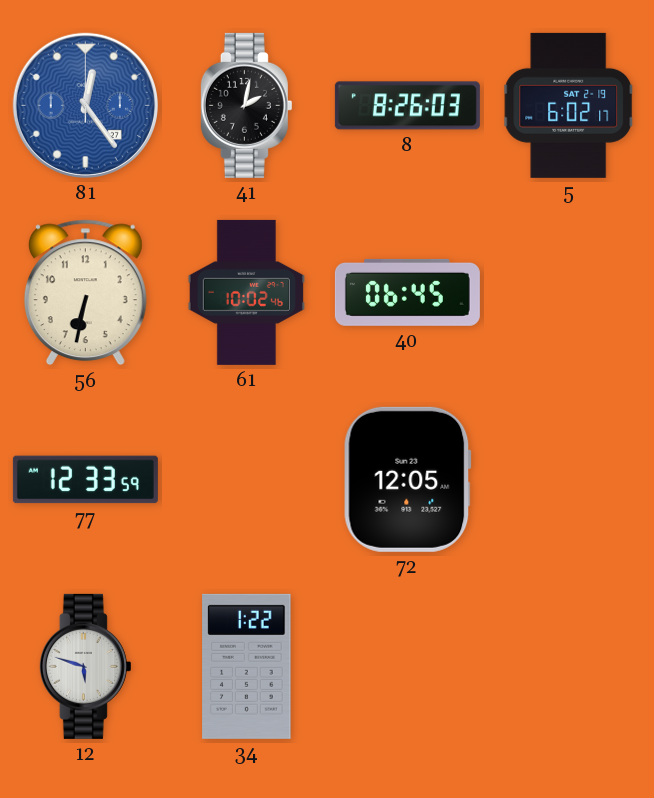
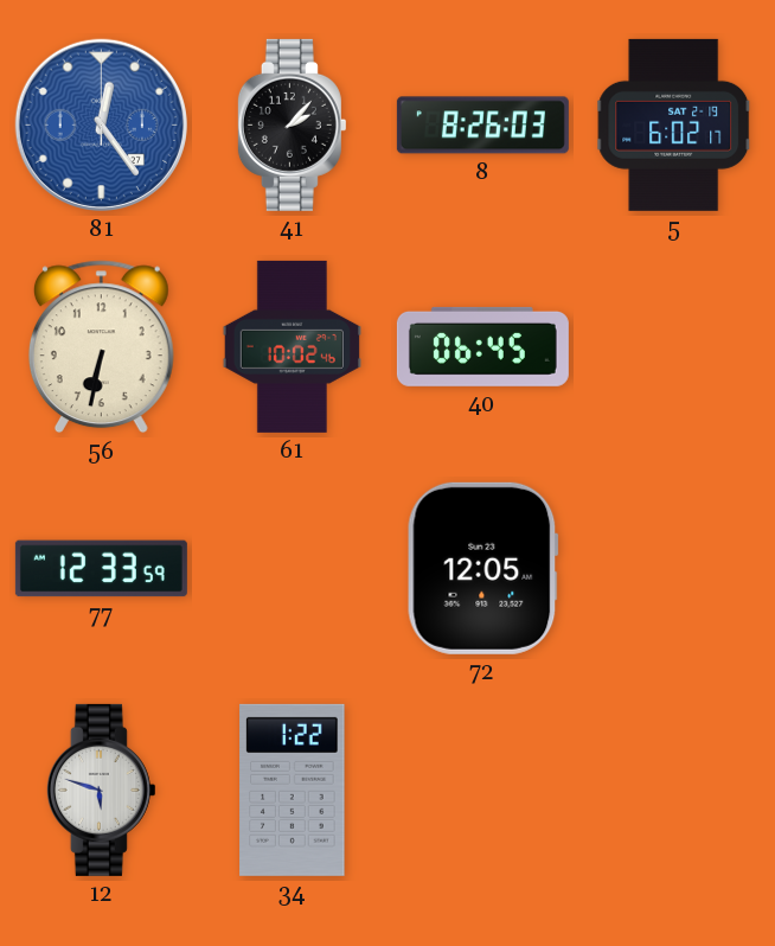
41: 2:02 -> 2:07 (292, 124)
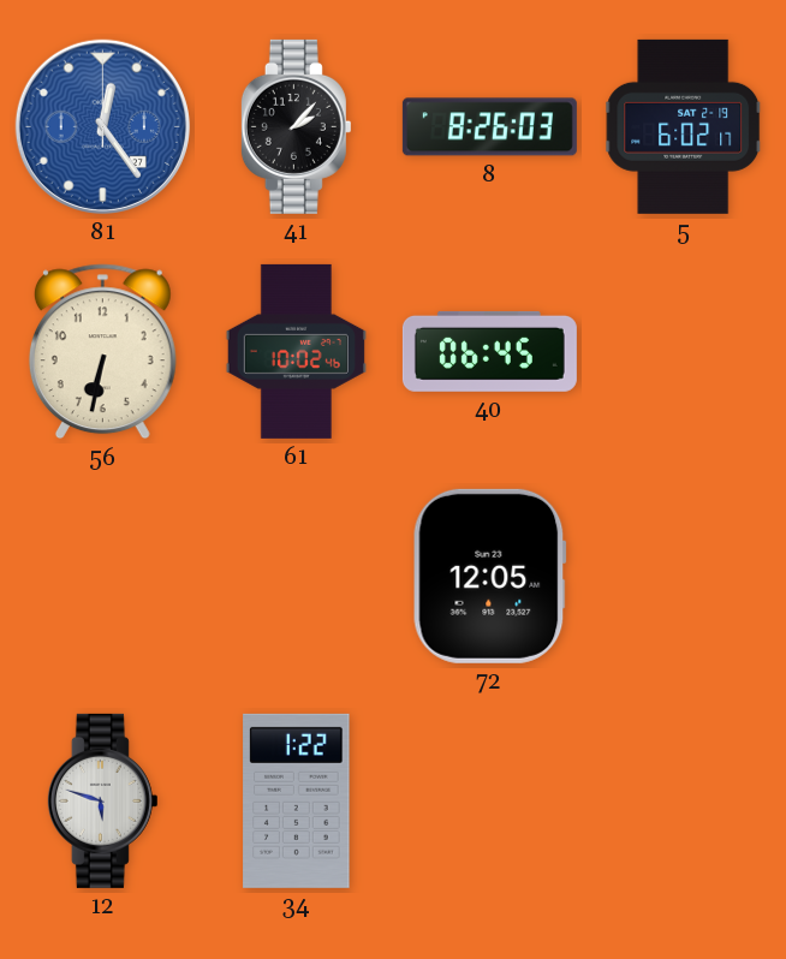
77: 12:33 -> none (101, 569)
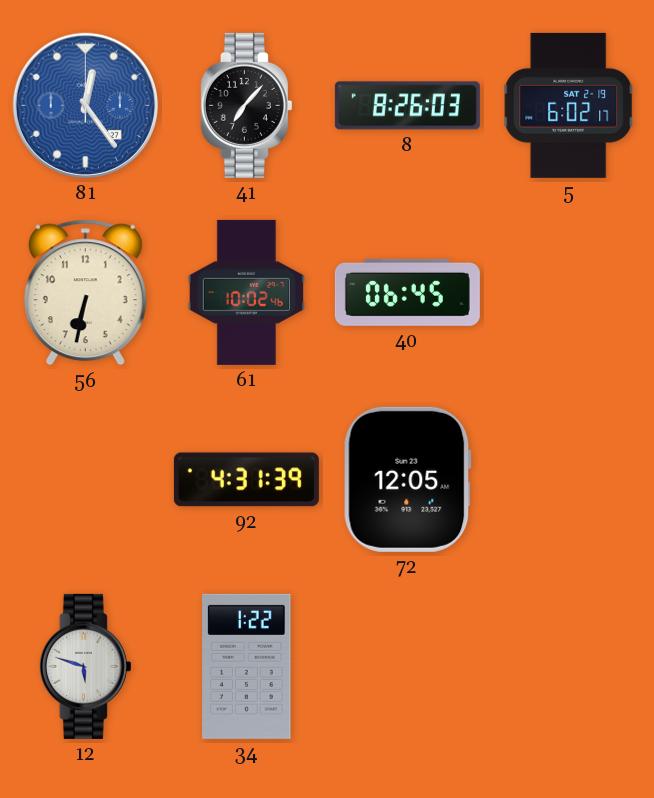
41: 2:07 -> 7:07 (246, 105)
92: none -> 4:31 (246, 480)
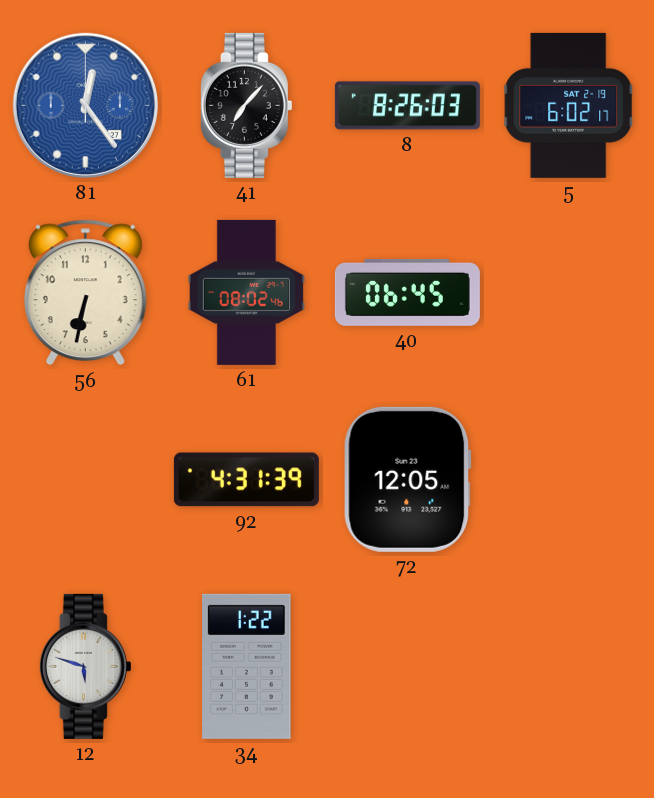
61: 10:02 -> 08:02 (246, 292)
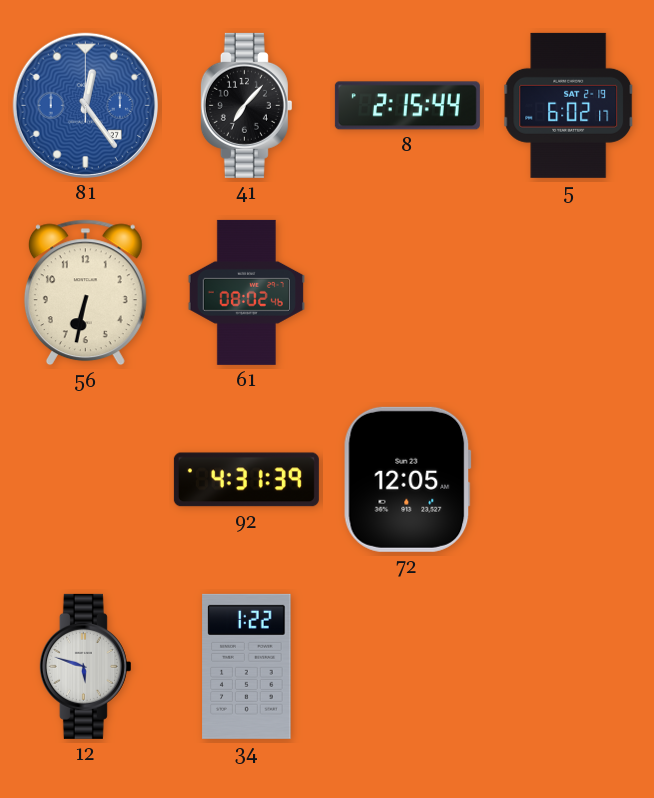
8: 8:26 -> 2:15 (407, 106)
40: 06:45 -> none (407, 292)
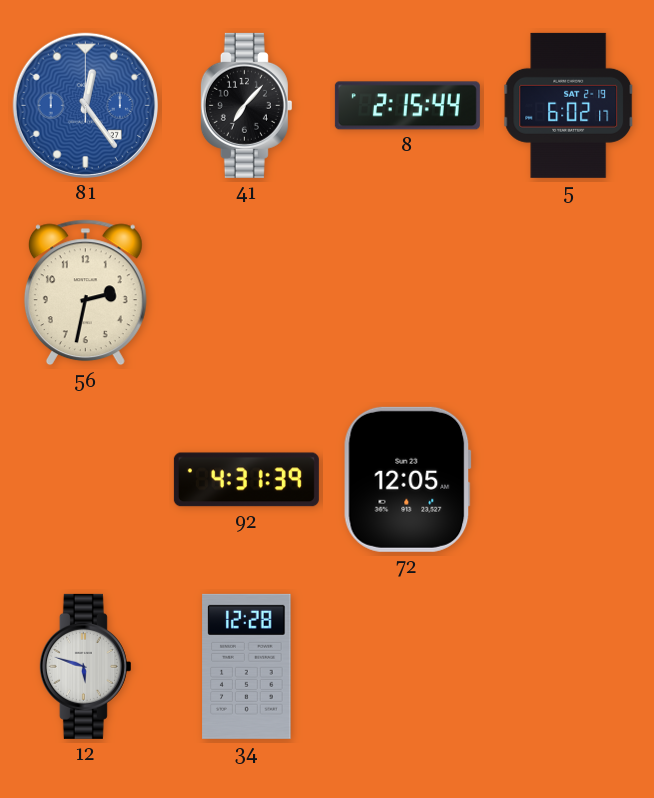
56: 6:32 -> 2:32 (85, 293)
61: 08:02 -> none (246, 292)
34: 1:22 -> 12:28 (247, 666)
